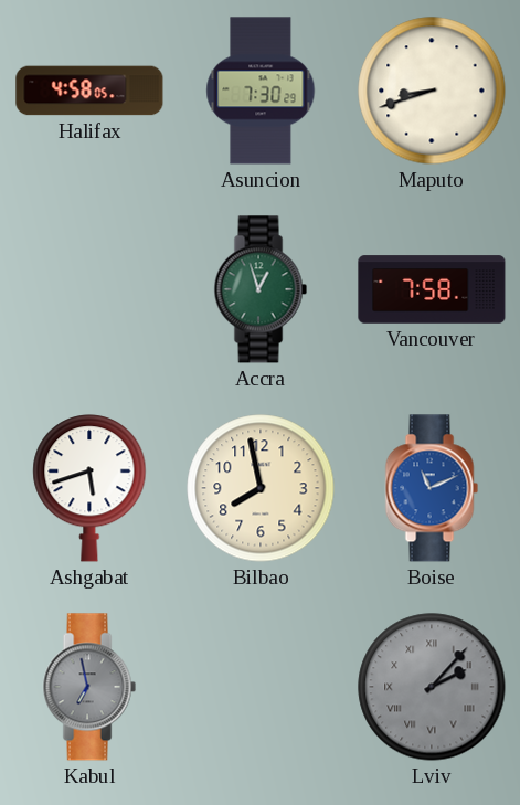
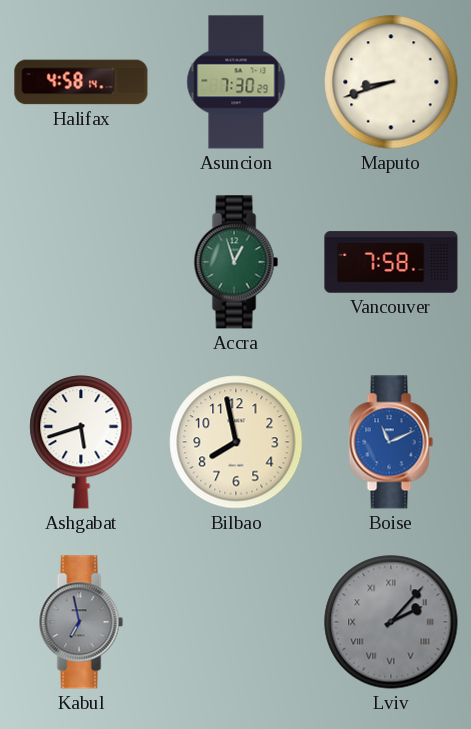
Halifax: 4:58:05 -> 4:58:14 (81, 82)
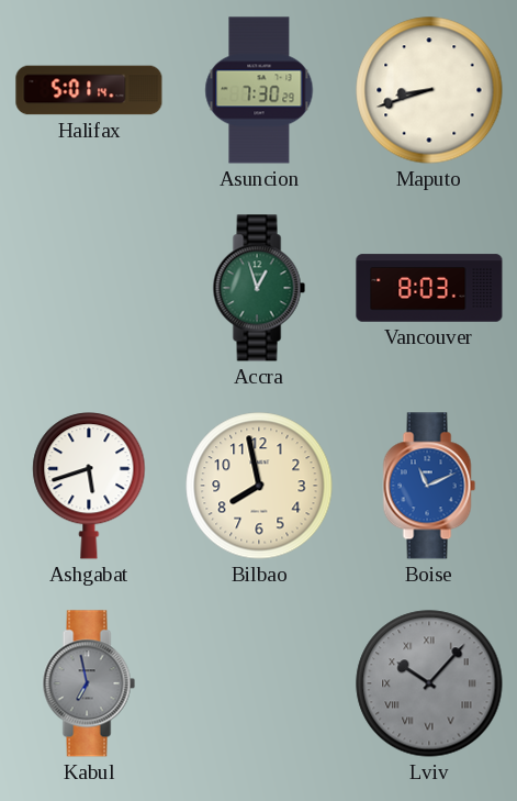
Halifax: 4:58 -> 5:01 (89, 90)
Vancouver: 7:58 -> 8:03 (429, 288)
Lviv: 2:07 -> 10:07 (429, 683)
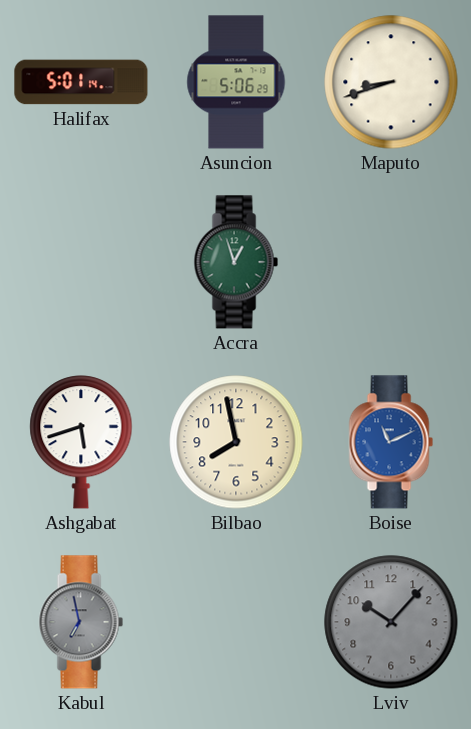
Asuncion: 7:30 -> 5:06 (236, 82)
Vancouver: 8:03 -> none (429, 288)
Lviv numerals: Roman -> Arabic (391, 622)
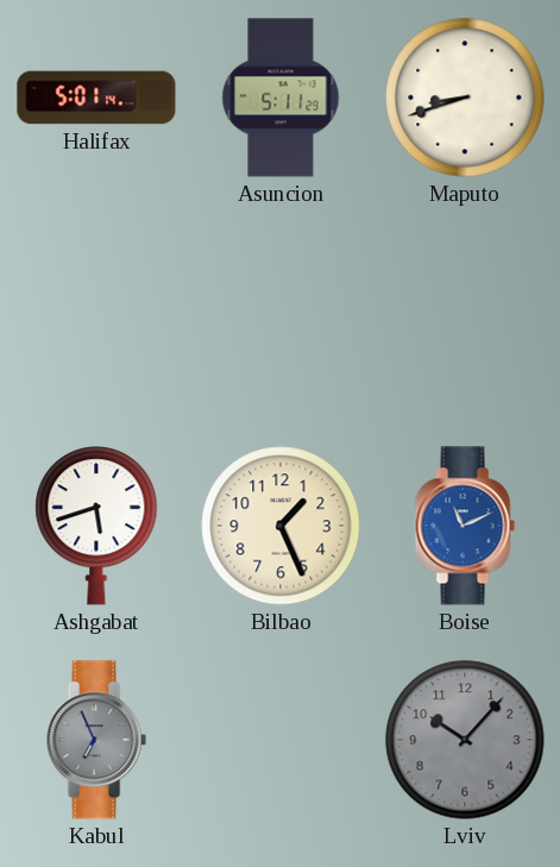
Asuncion: 5:06 -> 5:11 (281, 98)
Accra: 12:57 -> none (236, 262)
Bilbao: 7:58 -> 1:26 (281, 526)
Kabul: 6:58 -> 6:56 (96, 740)
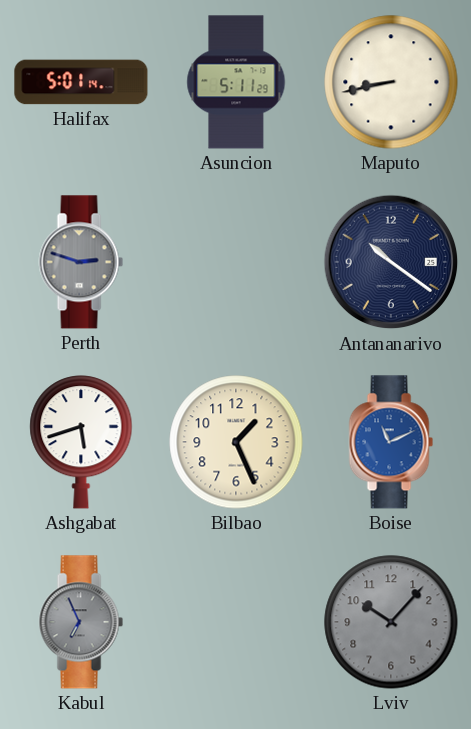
Maputo: 8:42 -> 8:43 (391, 82)
Perth: none -> 2:48 (81, 262)
Antananarivo: none -> 10:21 (391, 262)
